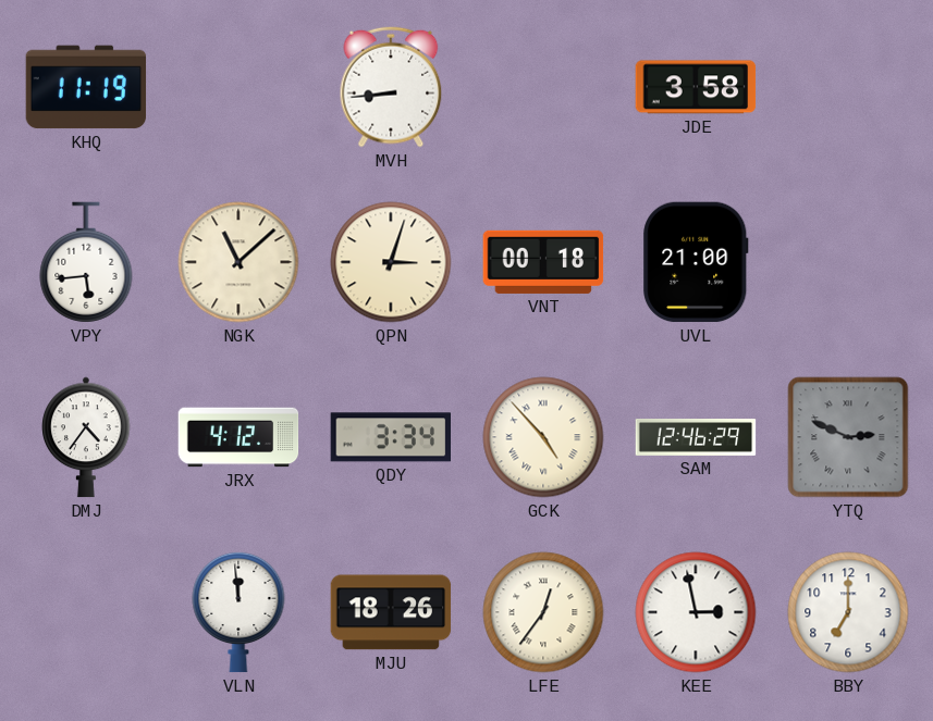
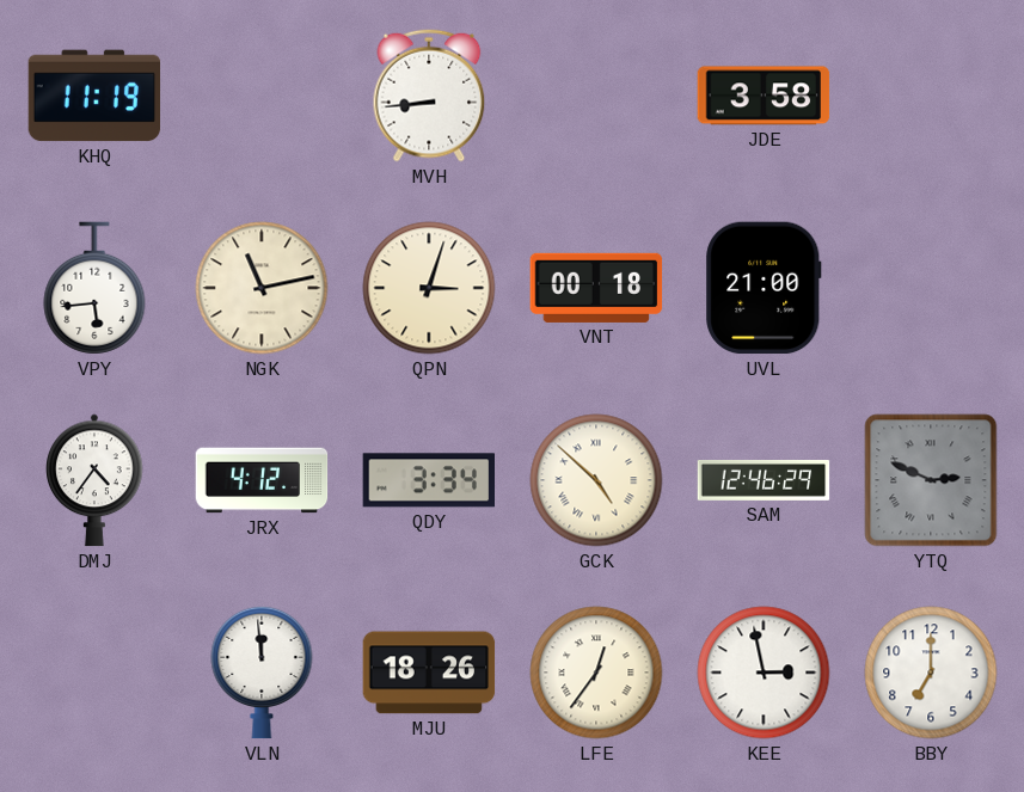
NGK: 11:08 -> 11:13 (262, 288)
GCK: 4:53 -> 4:52 (596, 480)
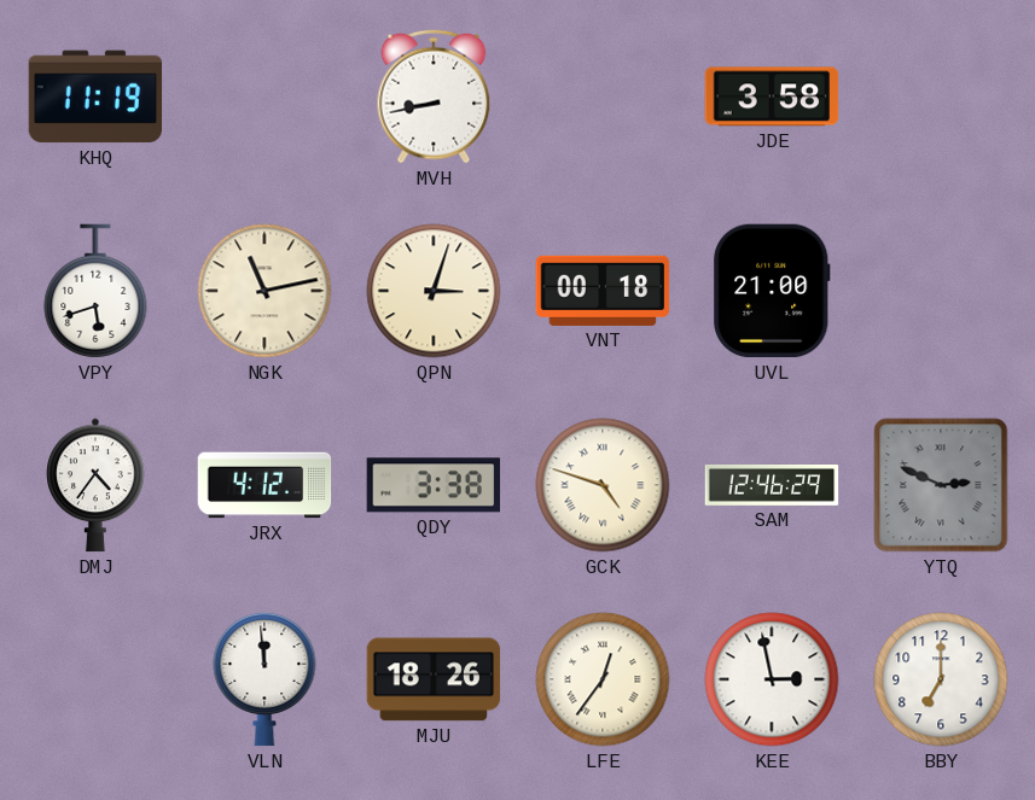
MVH: 8:44 -> 8:43 (434, 97)
VPY: 5:44 -> 5:42 (95, 291)
QDY: 3:34 -> 3:38 (432, 485)
GCK: 4:52 -> 4:48 (603, 485)
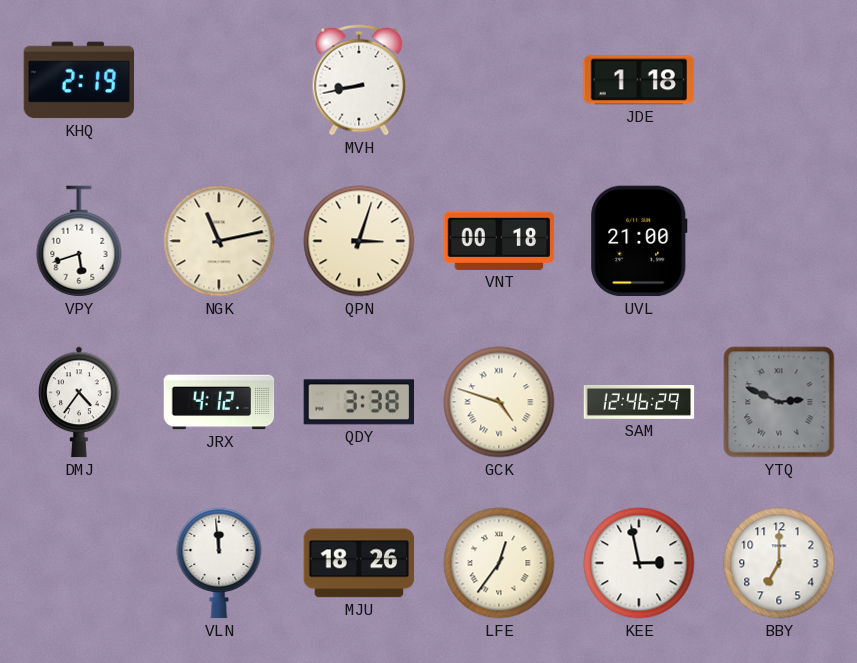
KHQ: 11:19 -> 2:19 (79, 80)
JDE: 3:58 -> 1:18 (639, 80)
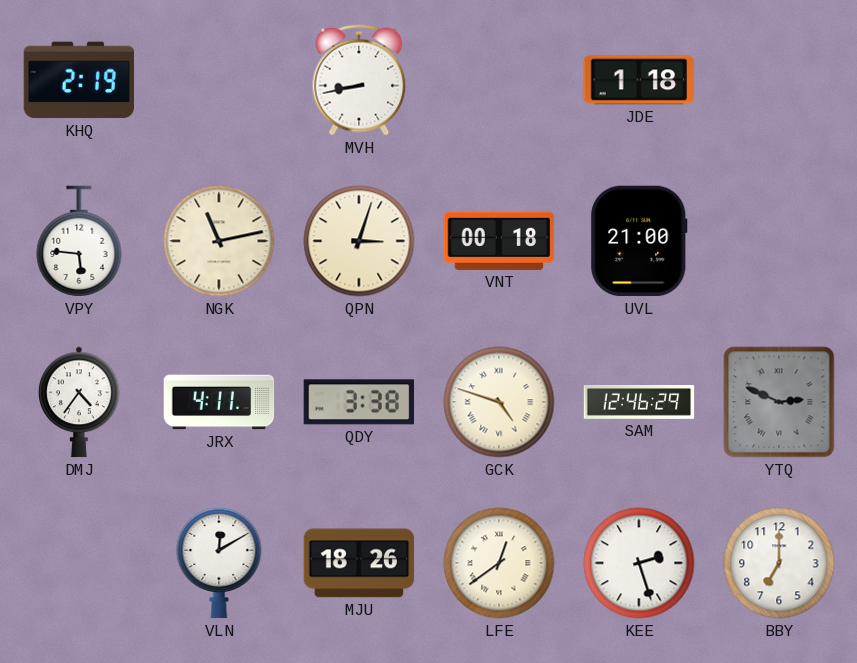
VPY: 5:42 -> 5:46 (79, 241)
JRX: 4:12 -> 4:11 (219, 402)
VLN: 11:59 -> 12:10 (219, 563)
LFE: 12:36 -> 12:39 (499, 563)
KEE: 2:58 -> 2:27 (639, 563)
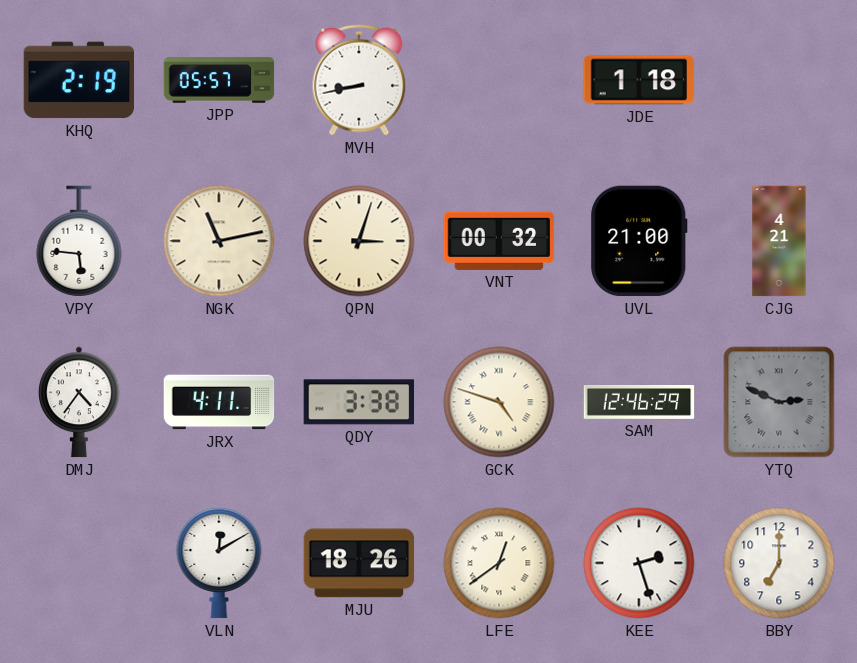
JPP: none -> 05:57 (219, 80)
VNT: 00:18 -> 00:32 (499, 241)
CJG: none -> 4:21 (779, 241)
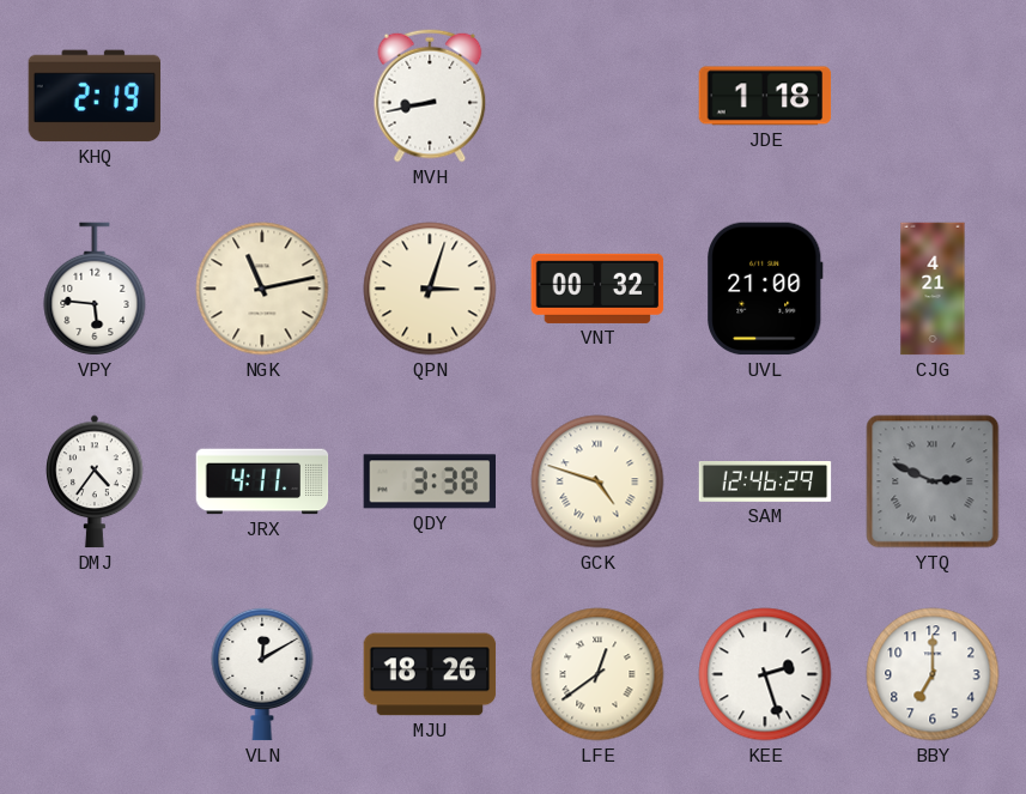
JPP: 05:57 -> none (219, 80)
